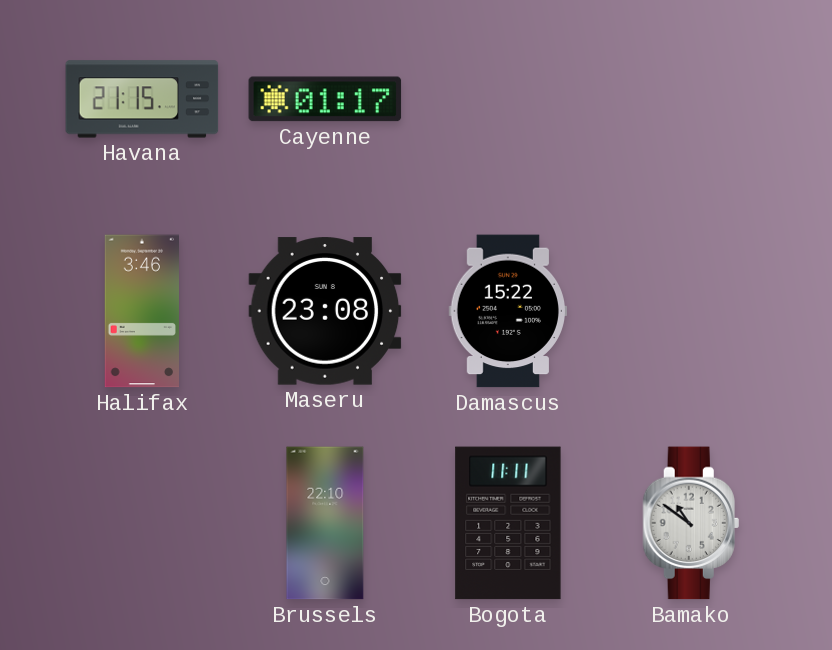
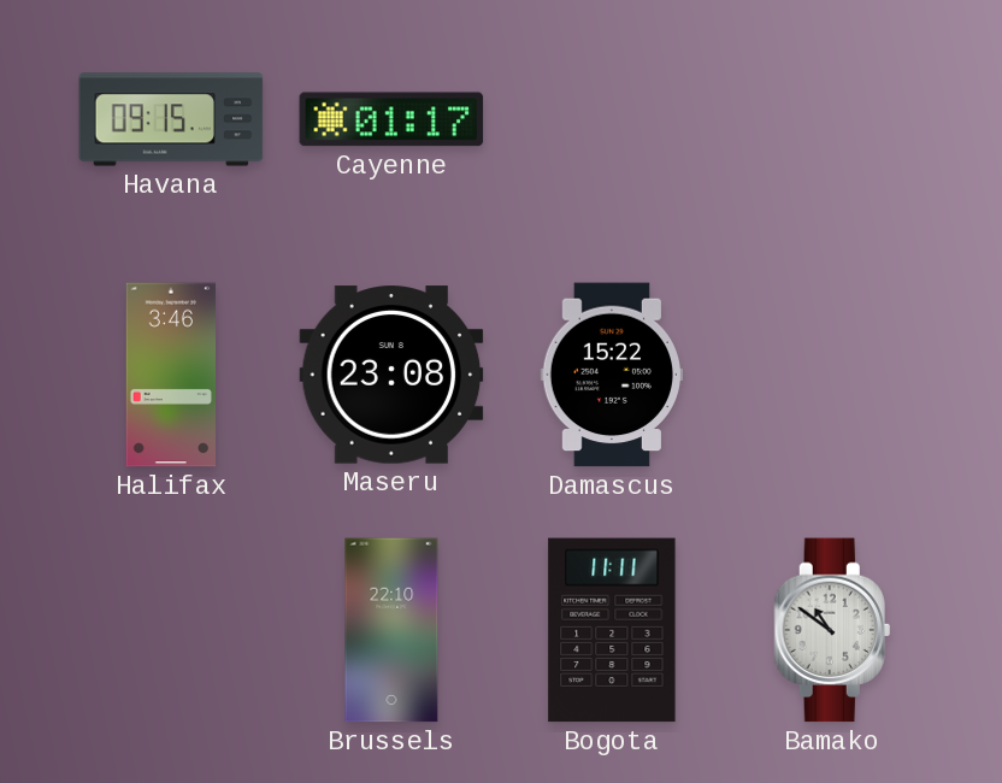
Havana: 21:15 -> 09:15 (171, 119)
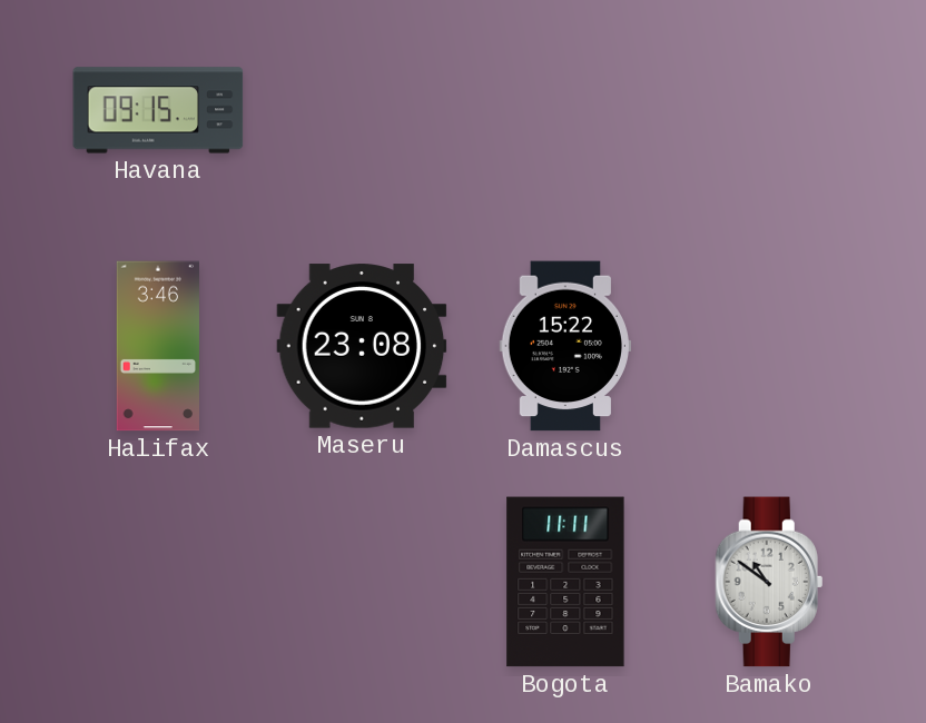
Cayenne: 01:17 -> none (391, 119)
Brussels: 22:10 -> none (391, 630)
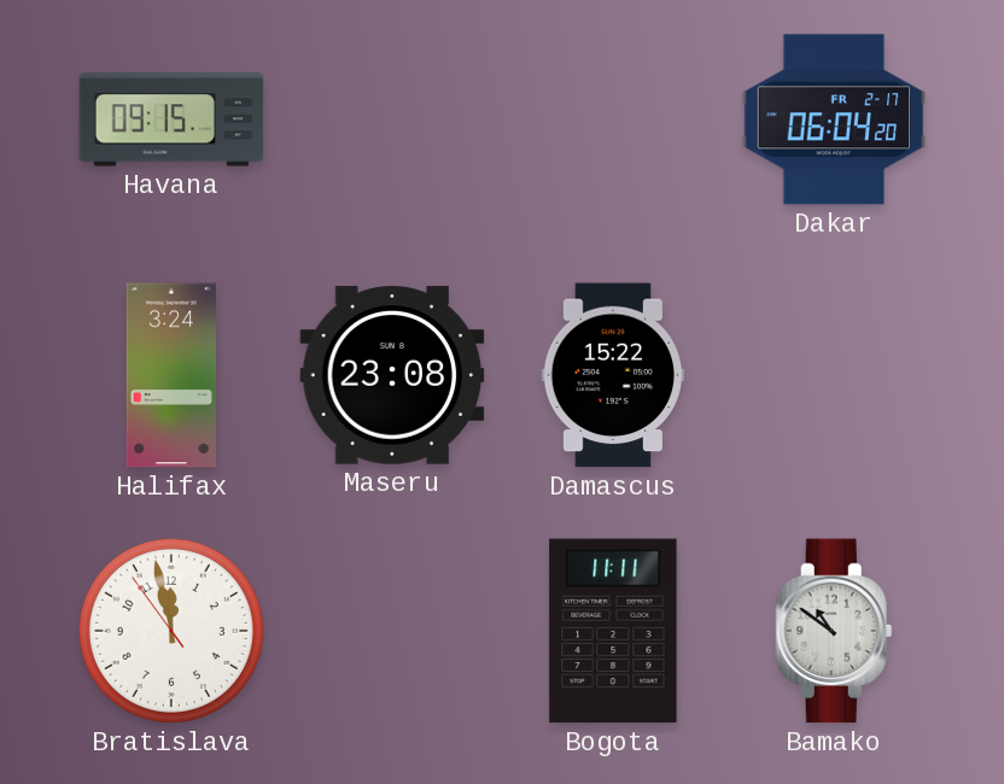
Dakar: none -> 06:04 (834, 119)
Halifax: 3:46 -> 3:24 (170, 375)
Bratislava: none -> 11:57 (171, 631)
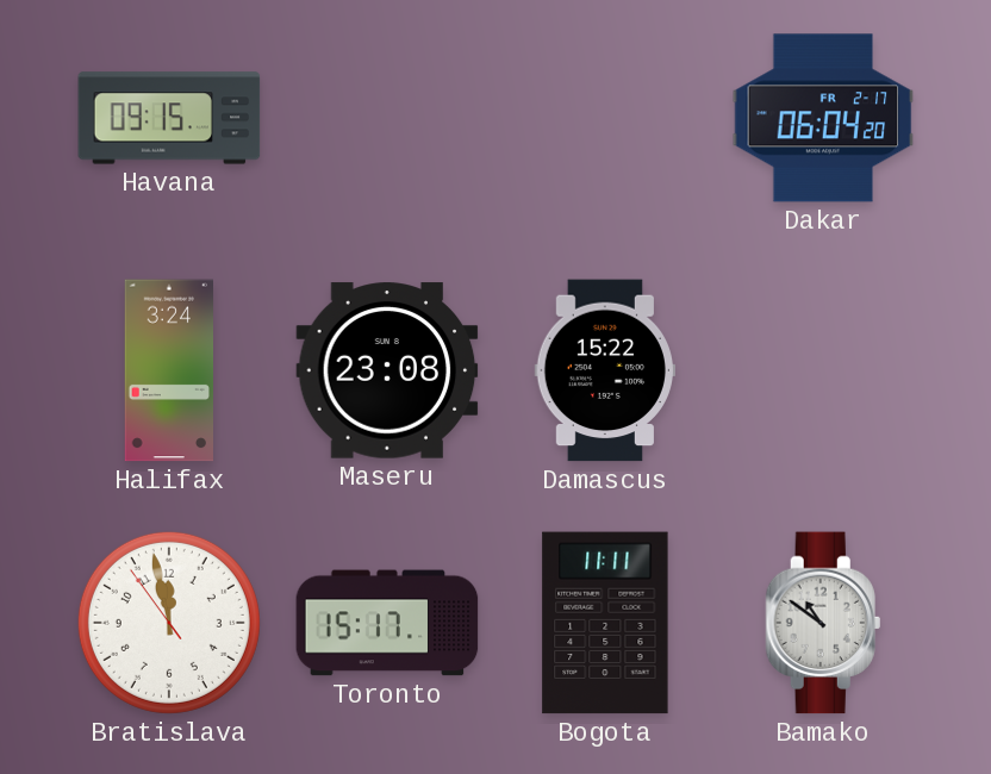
Toronto: none -> 15:17 (387, 623)
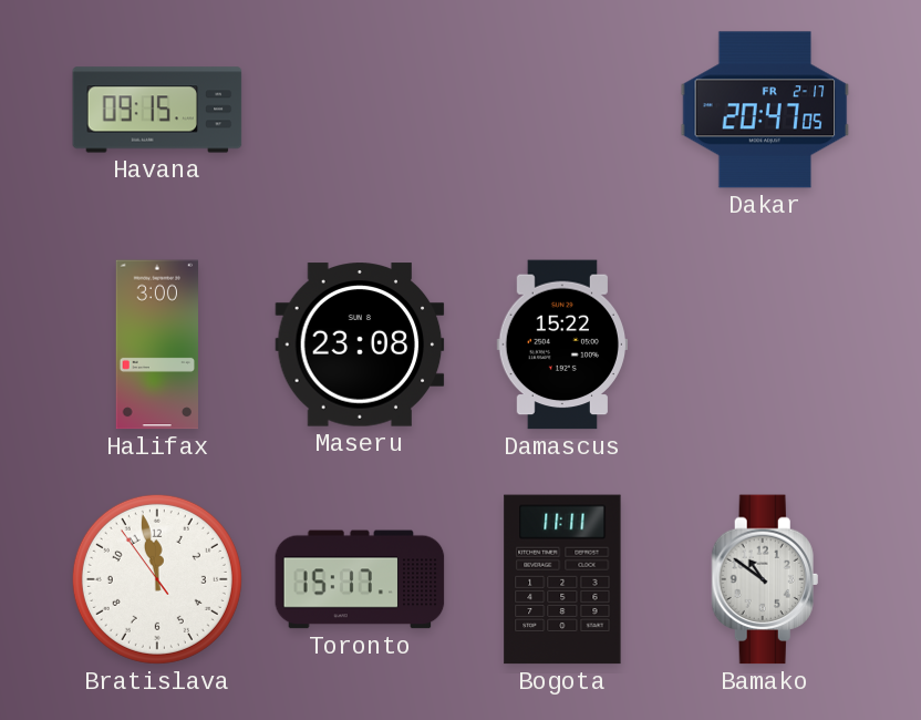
Dakar: 06:04 -> 20:47 (765, 110)
Halifax: 3:24 -> 3:00 (156, 344)
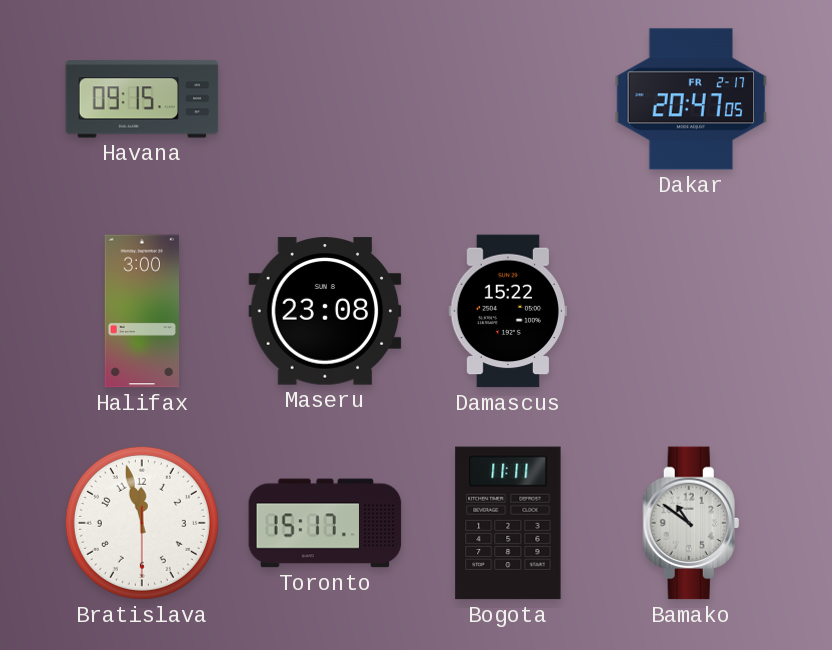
Bratislava: 11:57:54 -> 11:57:30 (142, 523)
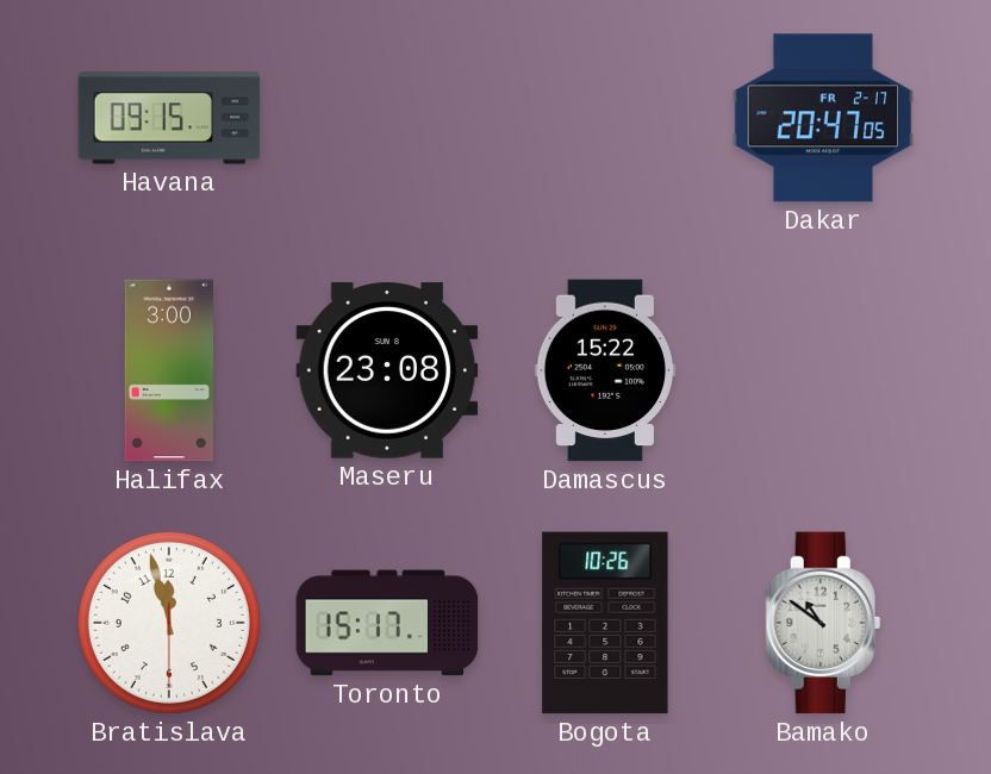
Bogota: 11:11 -> 10:26 (605, 623)
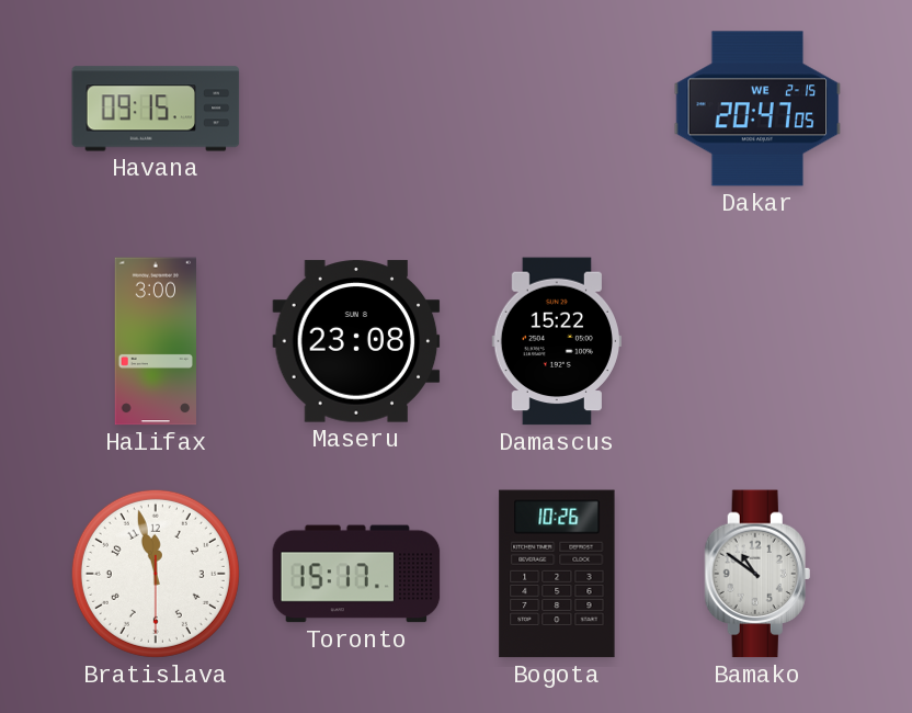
Dakar date: FR 2-17 -> WE 2-15 (757, 109)
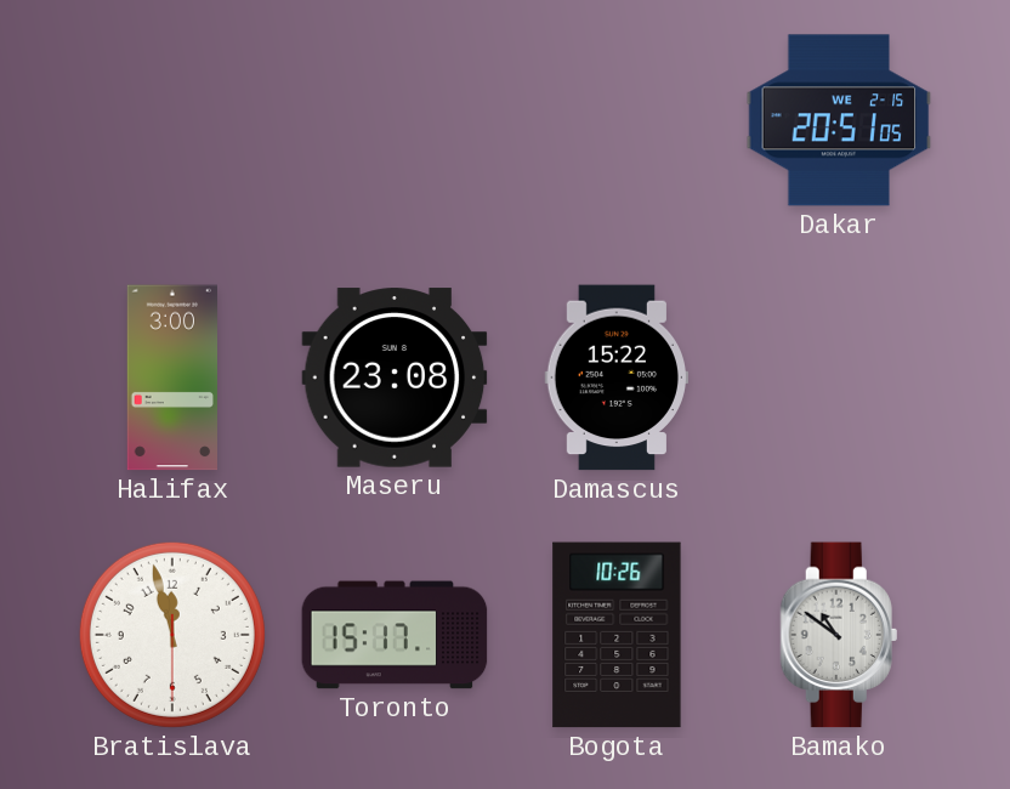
Havana: 09:15 -> none (156, 109)
Dakar: 20:47 -> 20:51 (839, 120)
